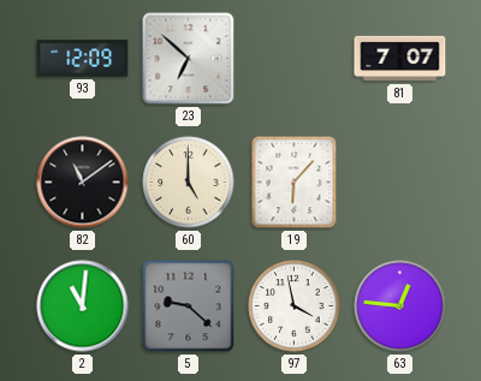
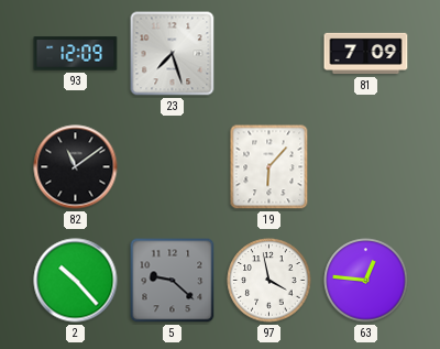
23: 6:52 -> 7:27 (173, 54)
81: 7:07 -> 7:09 (366, 54)
60: 5:00 -> none (189, 183)
2: 11:01 -> 10:23 (76, 281)
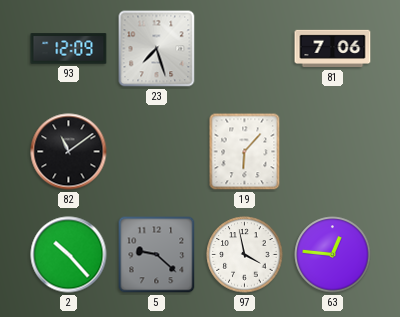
81: 7:09 -> 7:06 (333, 49)
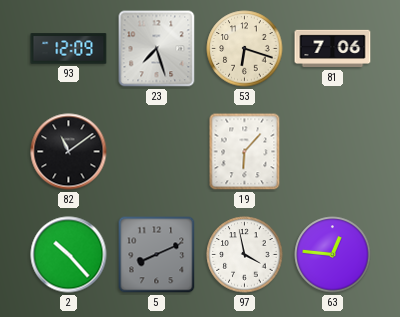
53: none -> 6:18 (245, 49)
5: 9:22 -> 8:11 (157, 255)
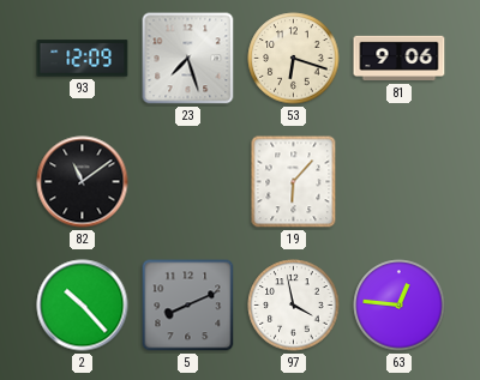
81: 7:06 -> 9:06 (400, 59)
